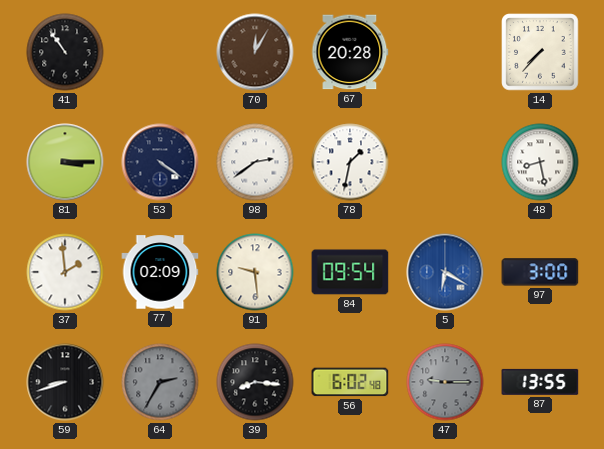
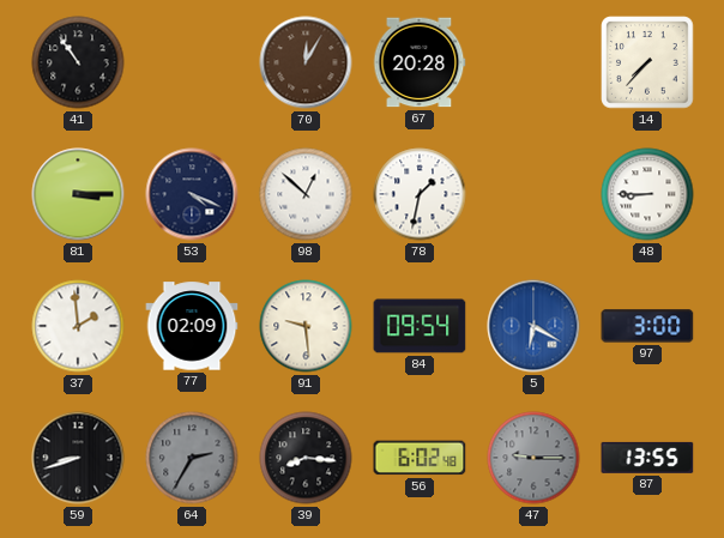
53: 4:21 -> 4:19 (192, 194)
98: 2:39 -> 12:52 (306, 194)
48: 8:28 -> 8:45 (647, 194)
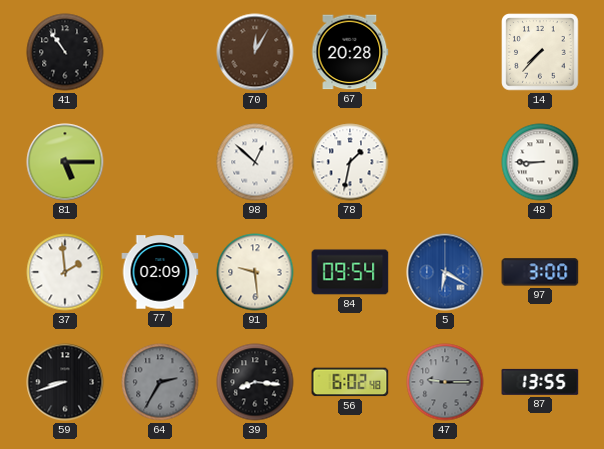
81: 3:15 -> 5:15 (65, 162)
53: 4:19 -> none (192, 194)
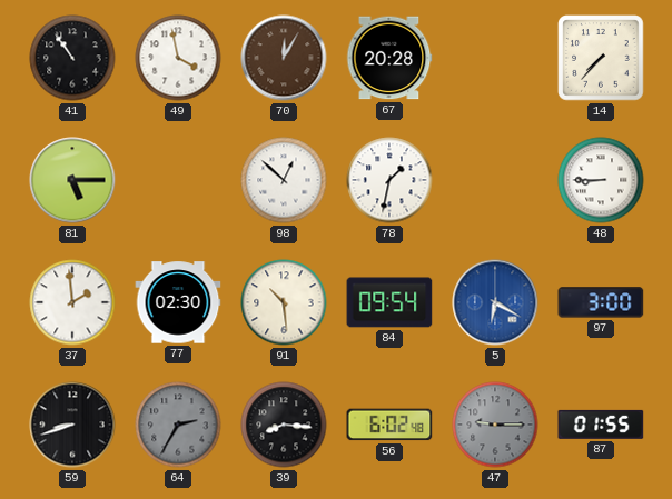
49: none -> 3:58 (178, 58)
77: 02:09 -> 02:30 (178, 302)
91: 9:29 -> 10:29 (284, 302)
87: 13:55 -> 01:55 (601, 425)
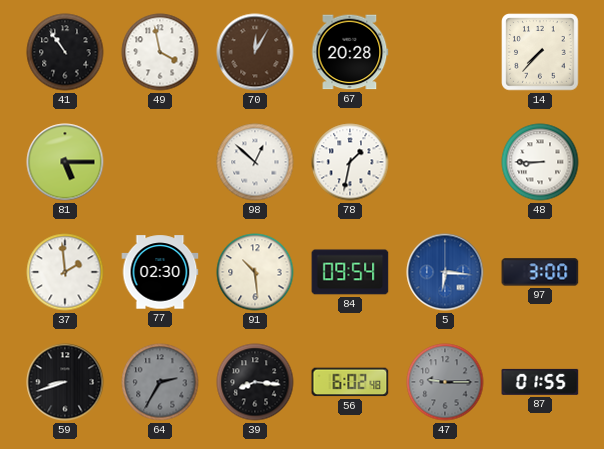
5: 6:20 -> 6:16 (445, 272)
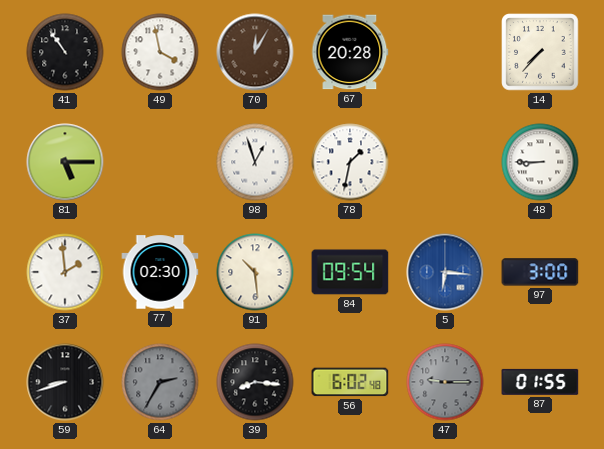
98: 12:52 -> 12:57 (255, 162)
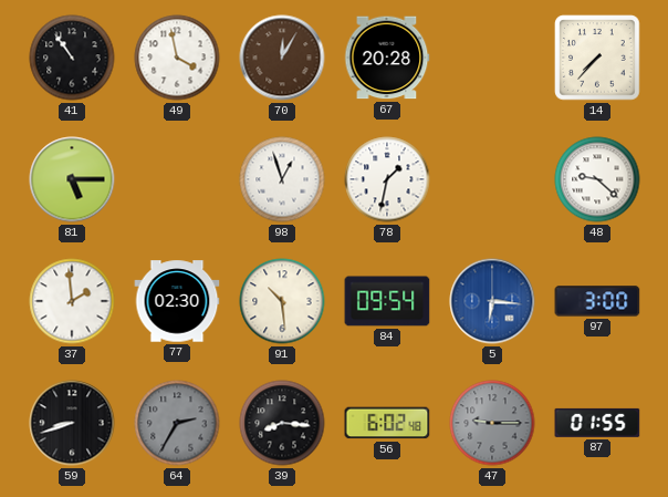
48: 8:45 -> 9:22 (597, 179)
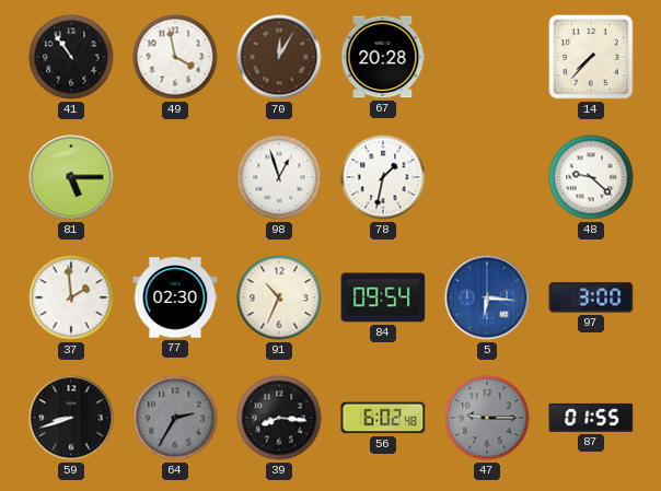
91: 10:29 -> 10:34 (279, 297)
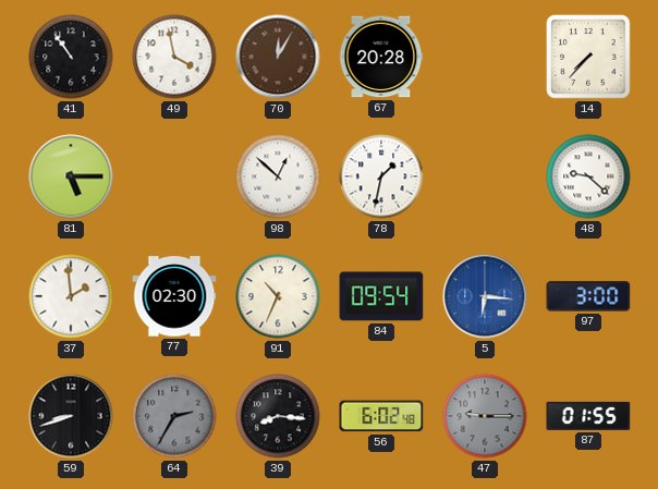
98: 12:57 -> 12:52 (278, 176)
